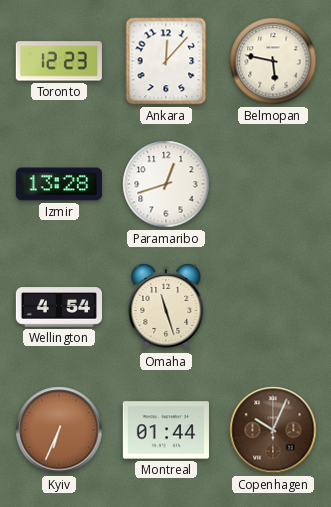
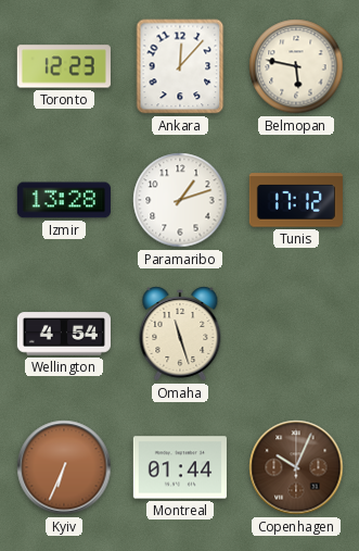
Paramaribo: 12:42 -> 1:12 (180, 200)
Tunis: none -> 17:12 (296, 200)
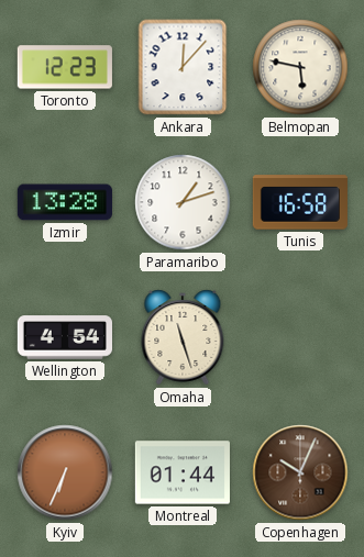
Tunis: 17:12 -> 16:58 (300, 202)
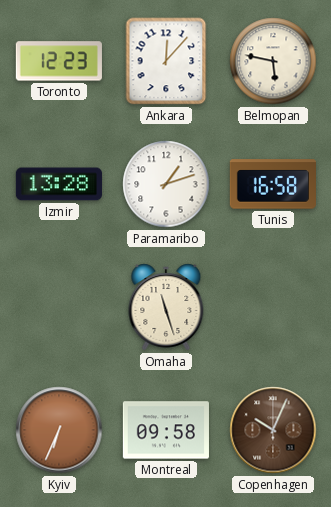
Wellington: 4:54 -> none (64, 337)
Montreal: 01:44 -> 09:58 (166, 430)
